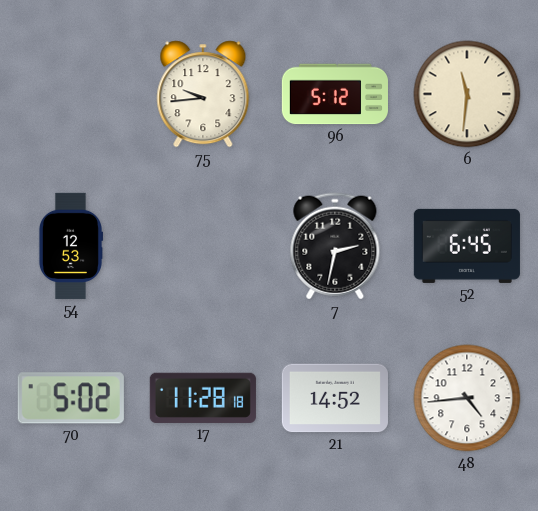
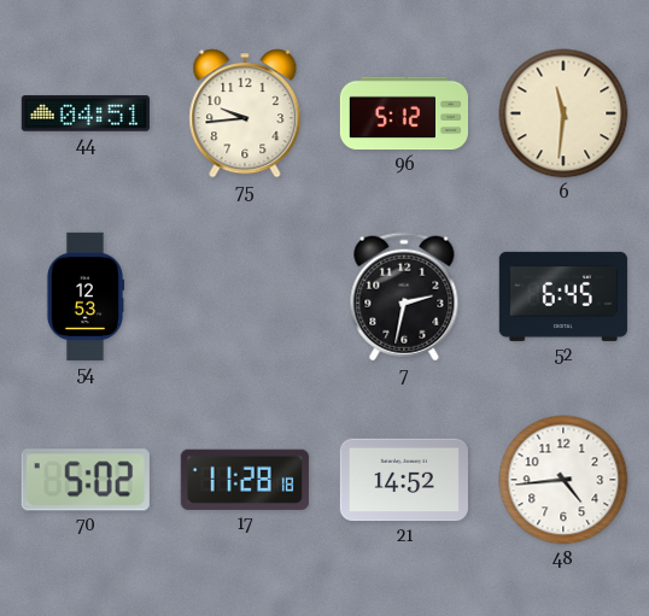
44: none -> 04:51 (86, 113)
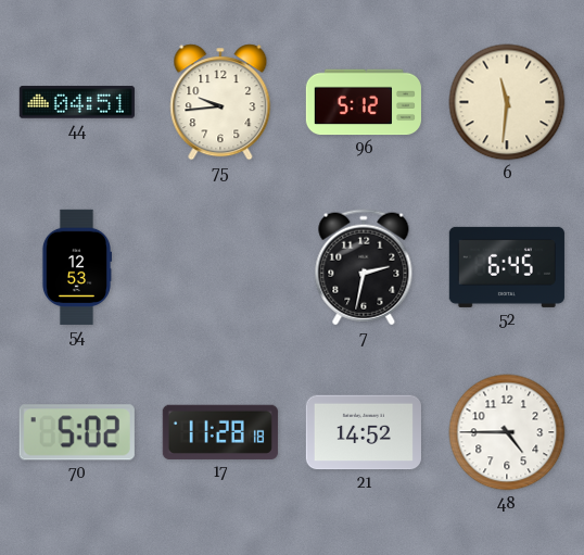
48: 4:44 -> 4:45 (507, 432)
